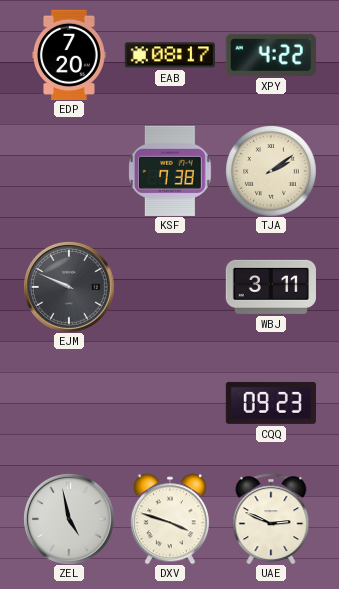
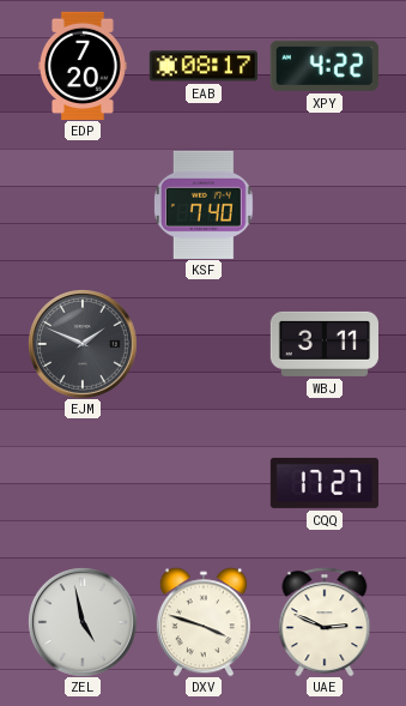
KSF: 7:38 -> 7:40 (204, 205)
TJA: 2:09 -> none (271, 171)
EJM: 9:49 -> 1:49 (83, 344)
CQQ: 09:23 -> 17:27 (325, 483)
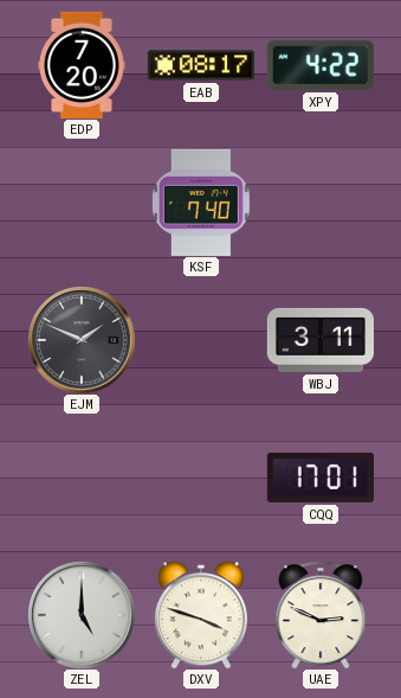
CQQ: 17:27 -> 17:01 (321, 478)
ZEL: 4:58 -> 5:00 (82, 615)
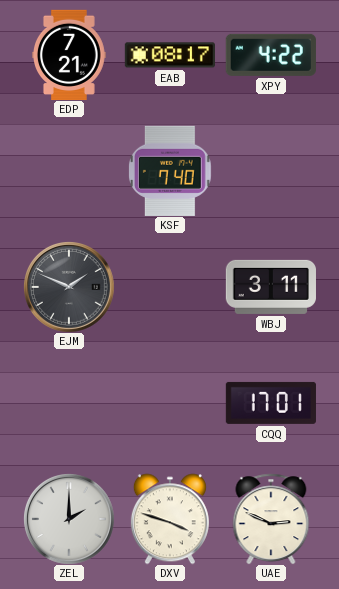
EDP: 7:20 -> 7:21 (70, 54)
ZEL: 5:00 -> 2:00 (69, 519)
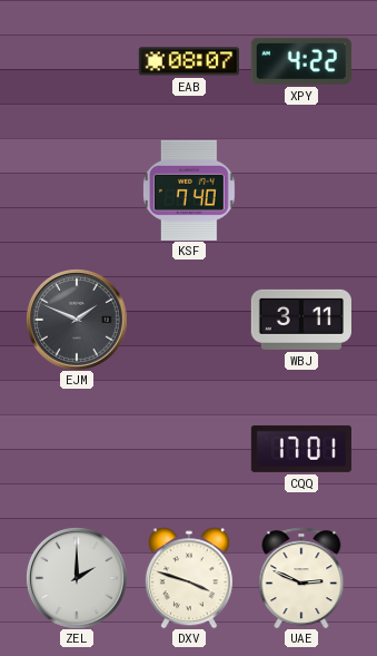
EDP: 7:21 -> none (70, 54)
EAB: 08:17 -> 08:07 (189, 61)
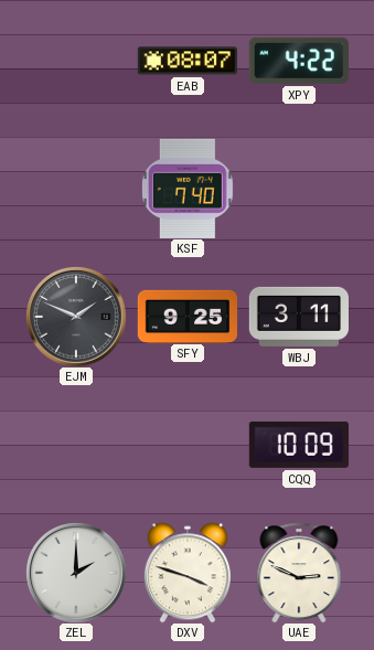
SFY: none -> 9:25 (186, 316)
CQQ: 17:01 -> 10:09 (299, 445)
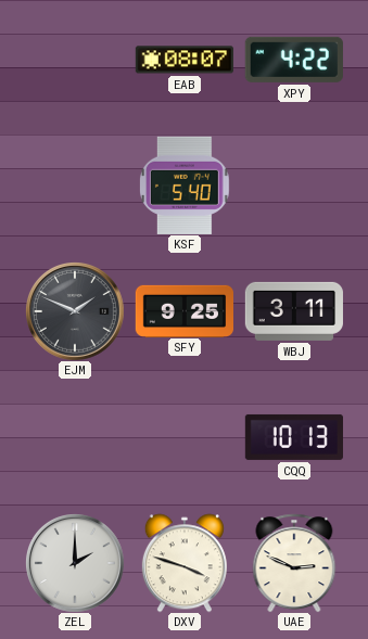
KSF: 7:40 -> 5:40 (185, 186)
CQQ: 10:09 -> 10:13 (294, 437)
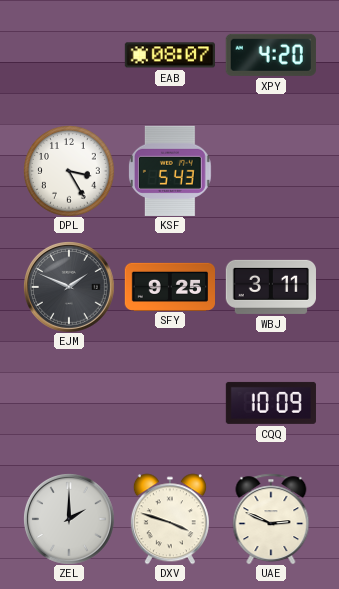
XPY: 4:22 -> 4:20 (271, 55)
DPL: none -> 3:25 (69, 171)
KSF: 5:40 -> 5:43 (170, 171)
CQQ: 10:13 -> 10:09 (271, 403)
